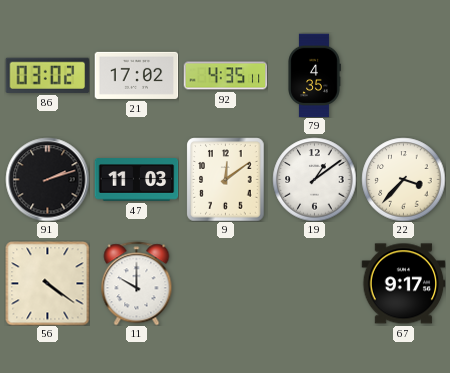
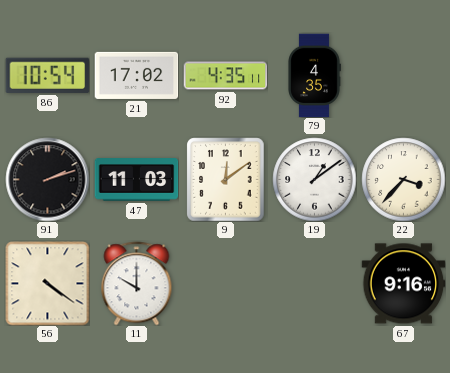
86: 03:02 -> 10:54 (47, 75)
67: 9:17 -> 9:16 (403, 284)
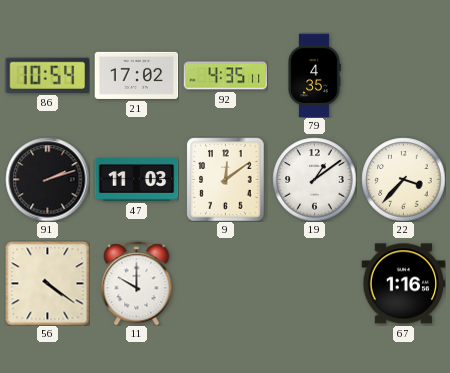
67: 9:16 -> 1:16 (403, 284)
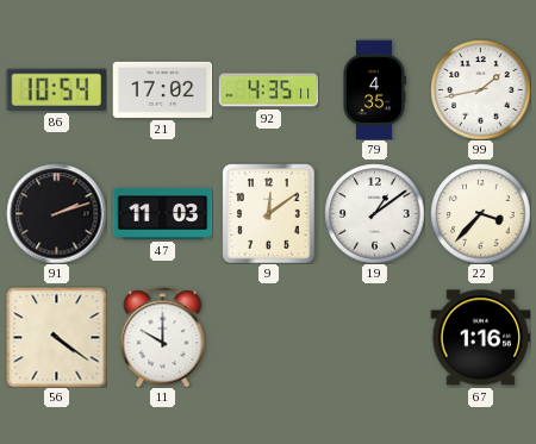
99: none -> 1:43 (480, 89)
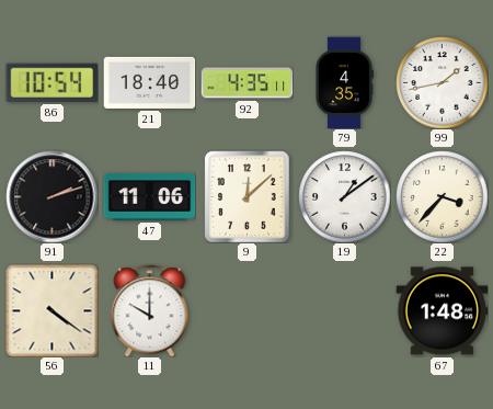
21: 17:02 -> 18:40 (149, 82)
47: 11:03 -> 11:06 (149, 197)
9: 12:09 -> 12:08 (248, 196)
67: 1:16 -> 1:48 (442, 311)
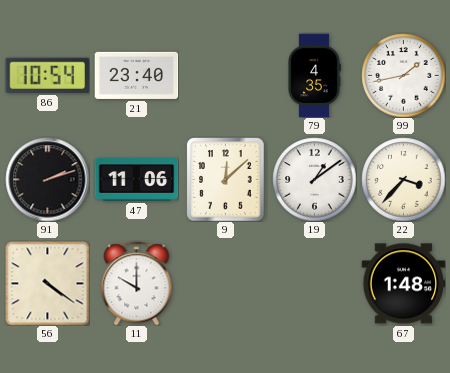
21: 18:40 -> 23:40 (136, 75)
92: 4:35 -> none (246, 83)
